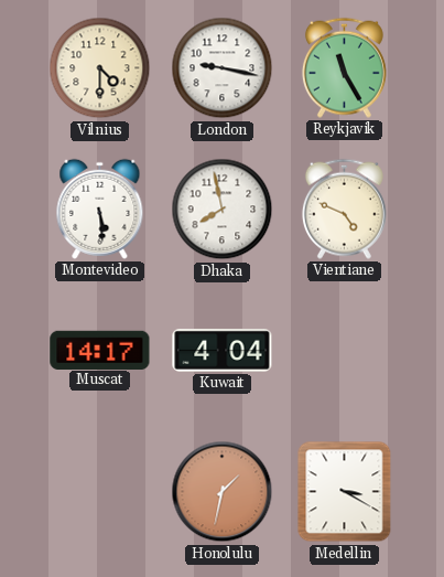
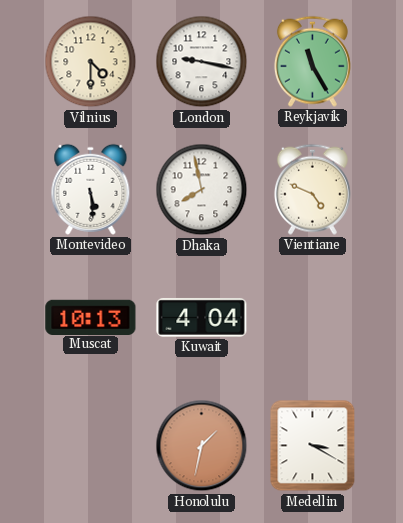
Muscat: 14:17 -> 10:13 (91, 317)
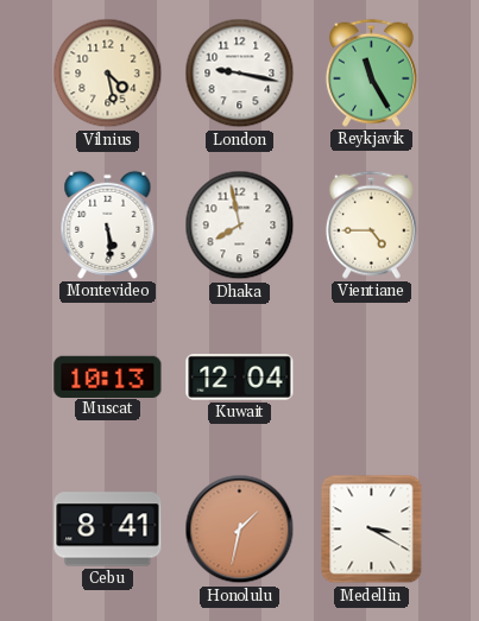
Vilnius: 4:30 -> 4:28 (108, 74)
Vientiane: 4:49 -> 4:45 (371, 224)
Kuwait: 4:04 -> 12:04 (240, 376)
Cebu: none -> 8:41 (108, 530)
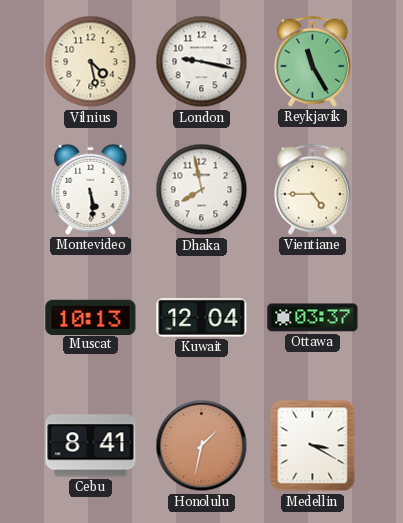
Ottawa: none -> 03:37 (313, 318)
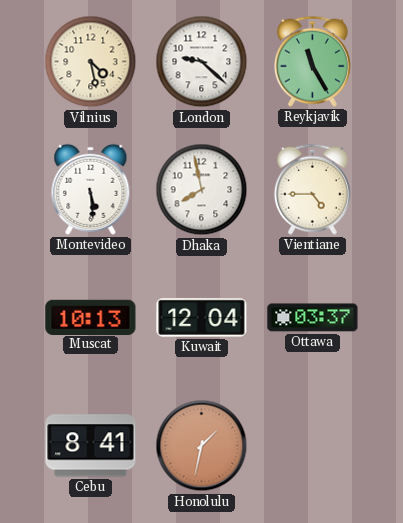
London: 9:17 -> 9:22 (202, 62)
Medellin: 3:20 -> none (313, 446)
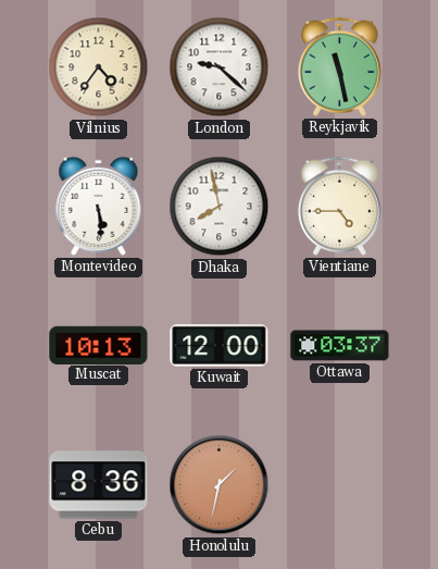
Vilnius: 4:28 -> 4:36 (99, 67)
Reykjavik: 11:25 -> 11:28 (339, 66)
Kuwait: 12:04 -> 12:00 (220, 345)
Cebu: 8:41 -> 8:36 (99, 485)
